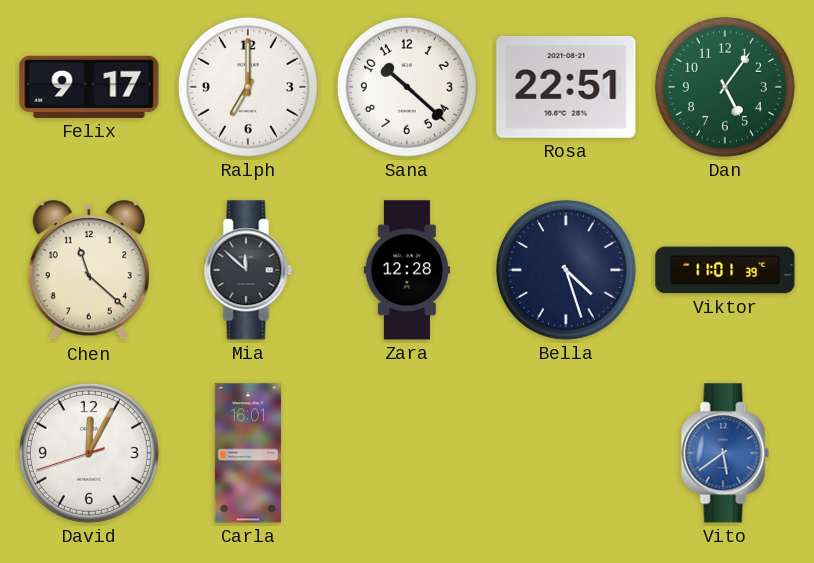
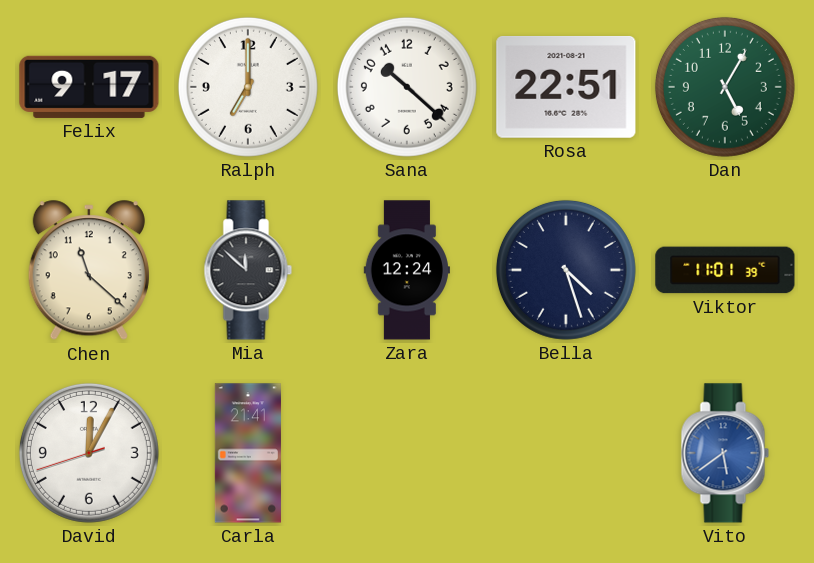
Dan: 5:06 -> 5:05 (725, 87)
Zara: 12:28 -> 12:24 (407, 270)
Carla: 16:01 -> 21:41 (248, 453)
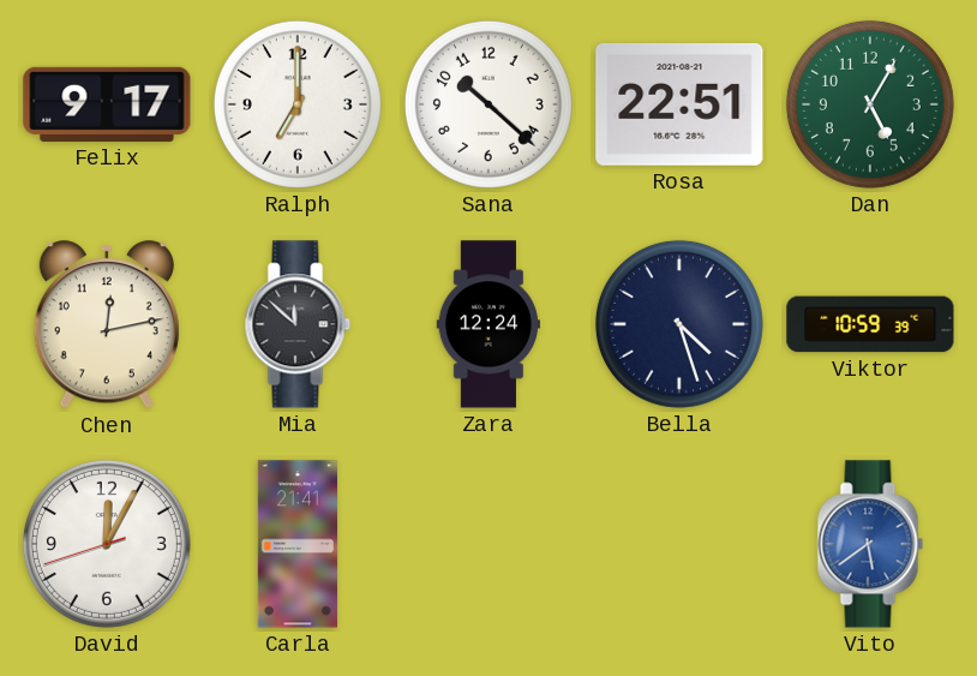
Chen: 11:22 -> 12:13 (107, 325)
Viktor: 11:01 -> 10:59 (870, 324)
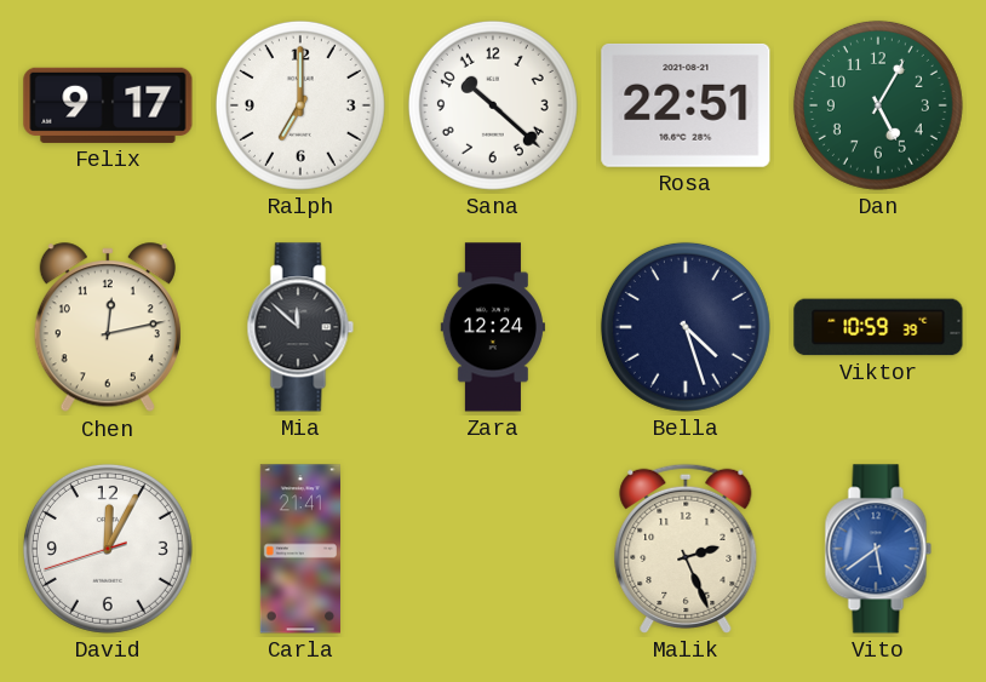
Malik: none -> 2:26 (686, 549)
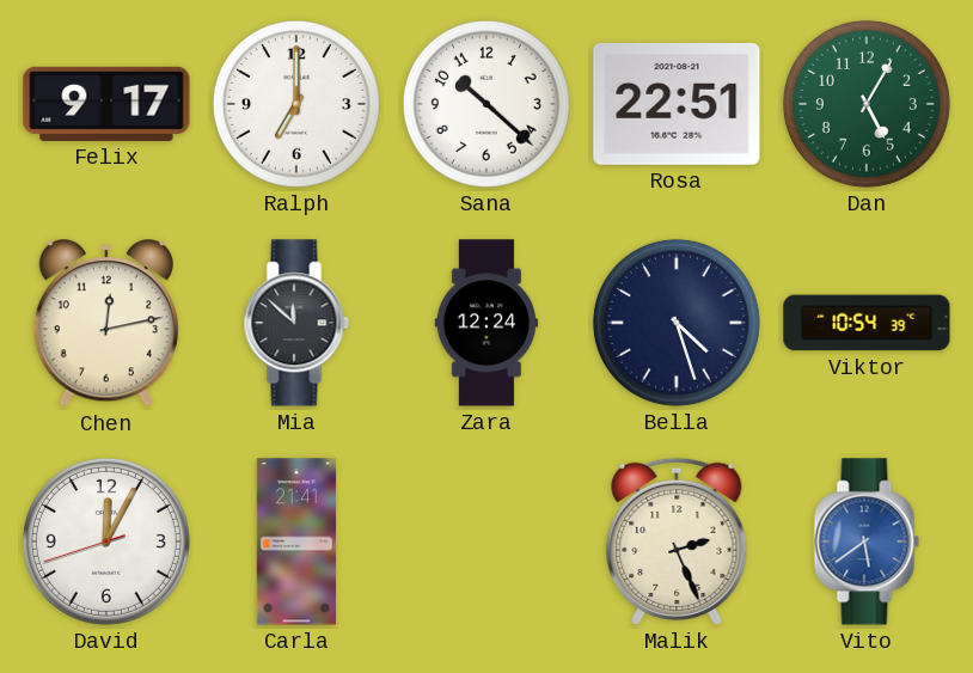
Viktor: 10:59 -> 10:54 (867, 323)
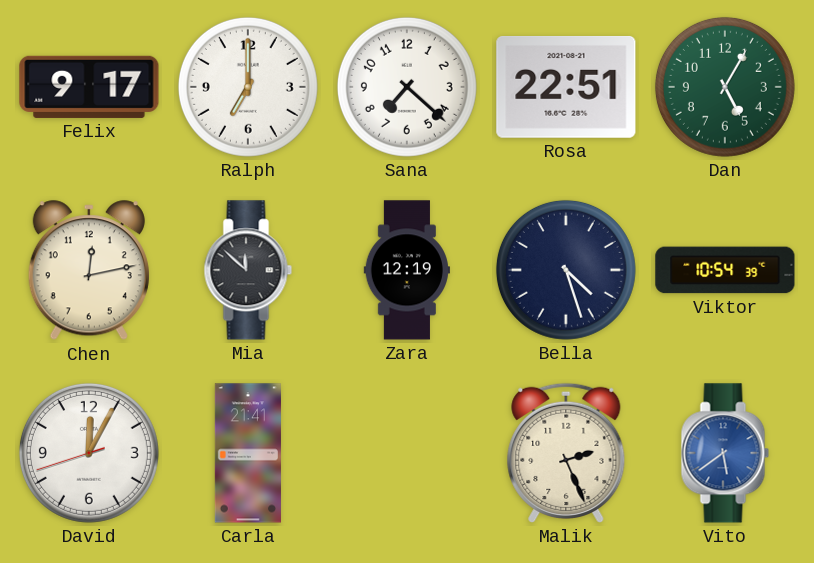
Sana: 10:22 -> 7:22 (407, 87)
Zara: 12:24 -> 12:19 (407, 270)
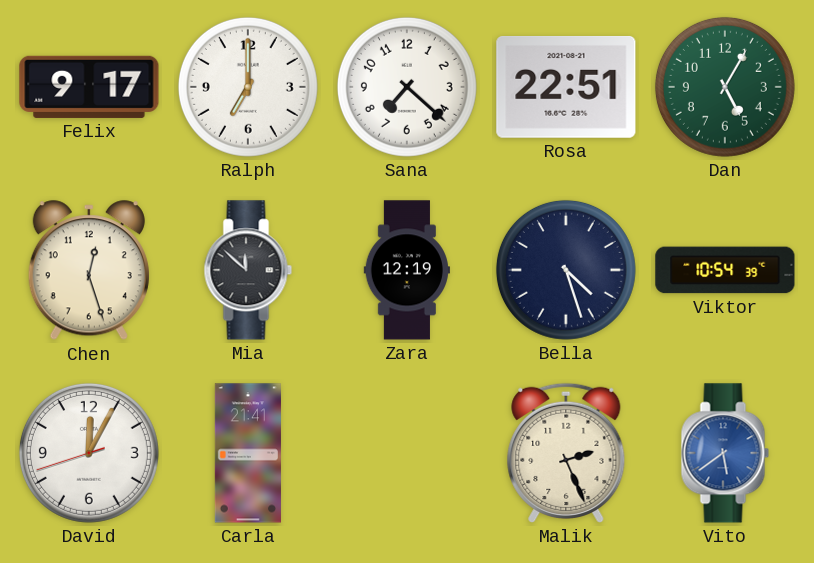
Chen: 12:13 -> 12:27 (89, 271)
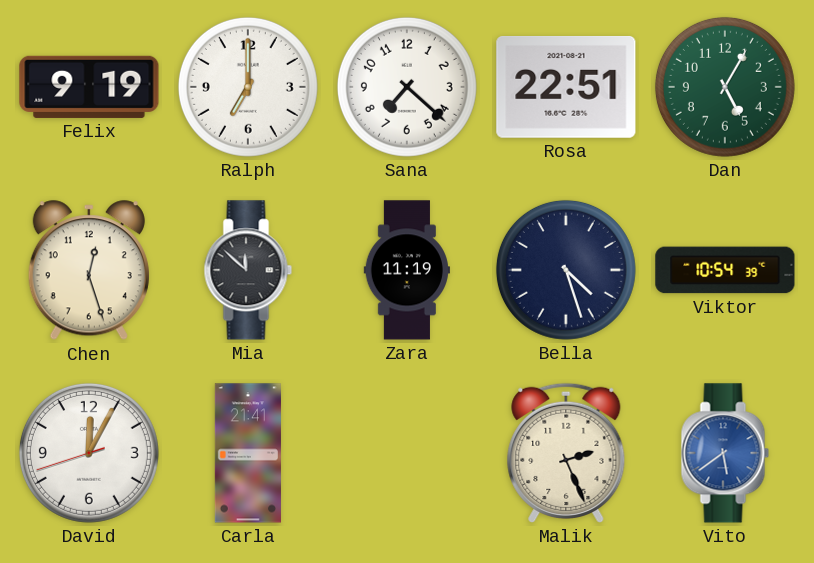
Felix: 9:17 -> 9:19 (89, 87)
Zara: 12:19 -> 11:19 (407, 270)
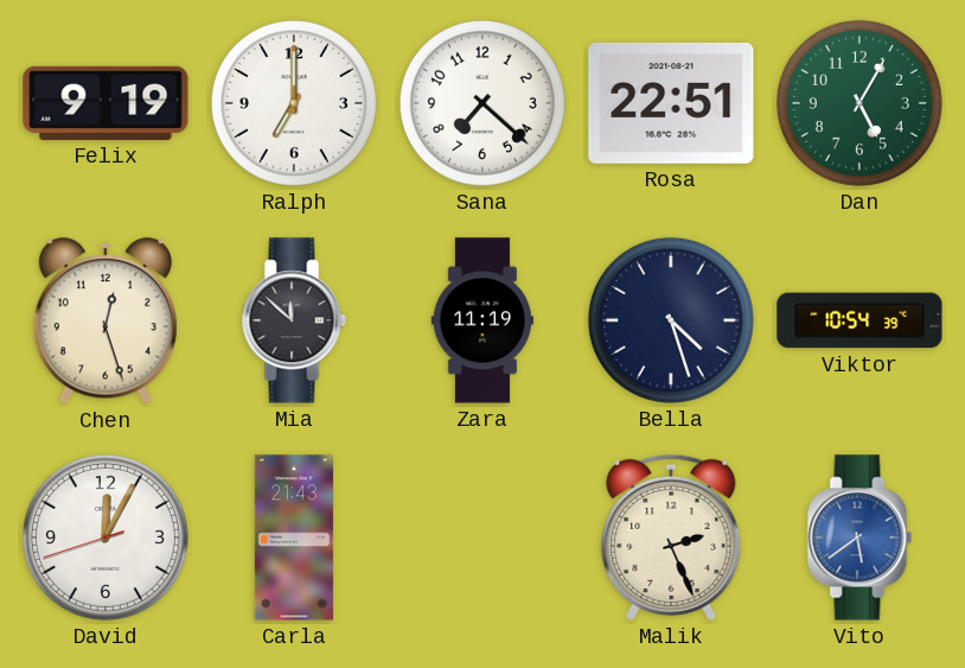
Carla: 21:41 -> 21:43 (294, 537)
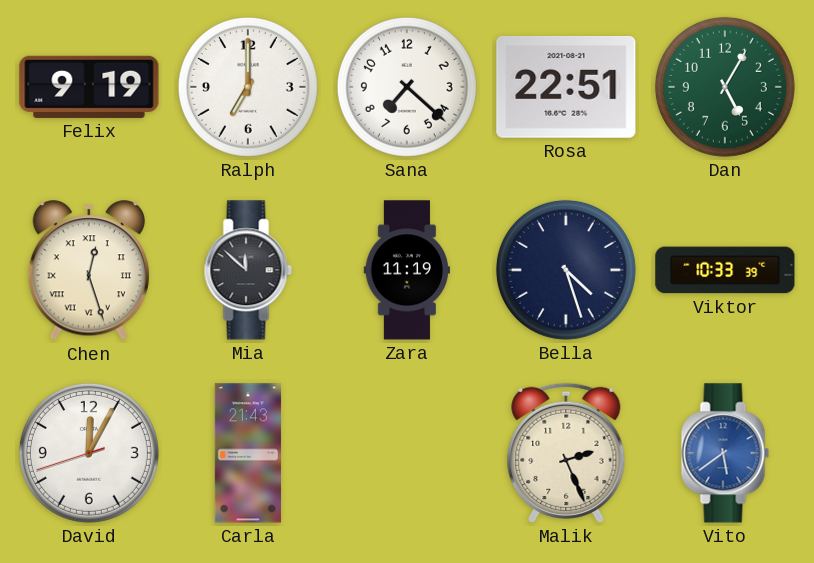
Chen numerals: Arabic -> Roman (89, 271)
Viktor: 10:54 -> 10:33 (725, 270)
